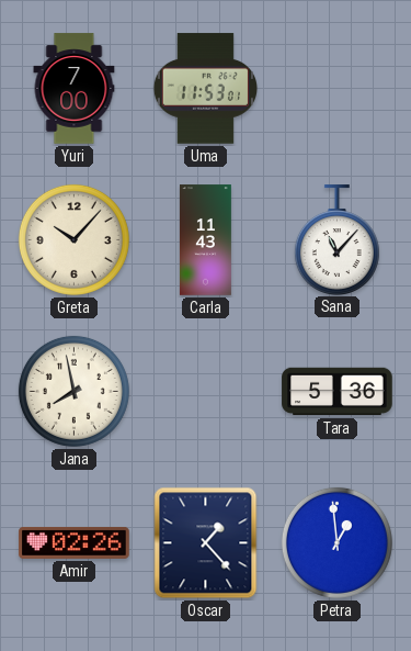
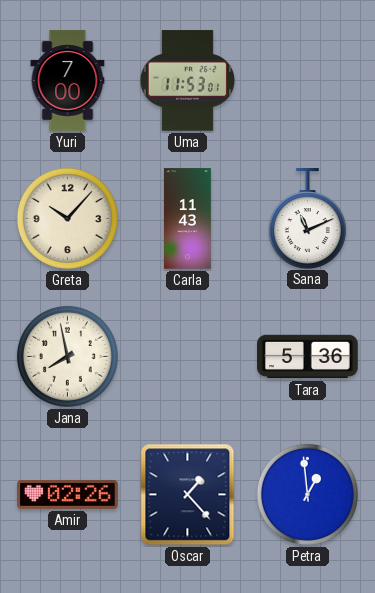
Sana: 11:07 -> 11:11 (307, 218)
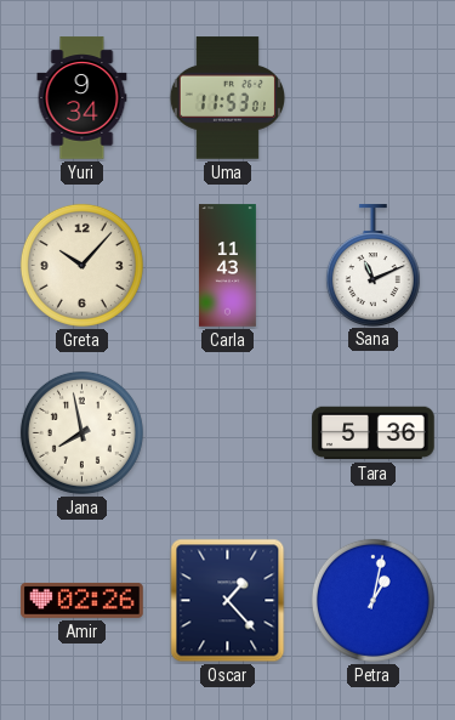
Yuri: 7:00 -> 9:34 (83, 98)
Petra: 12:59 -> 1:02 (372, 600)
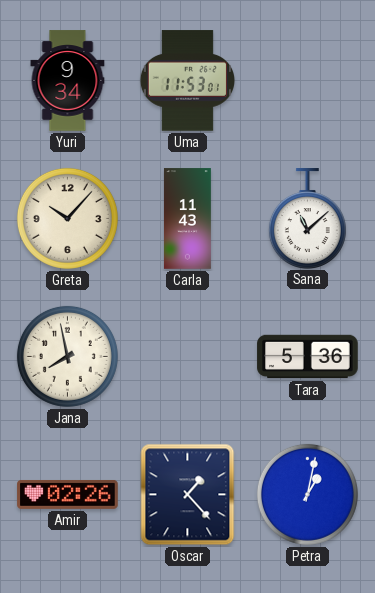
Sana: 11:11 -> 11:08 (307, 218)
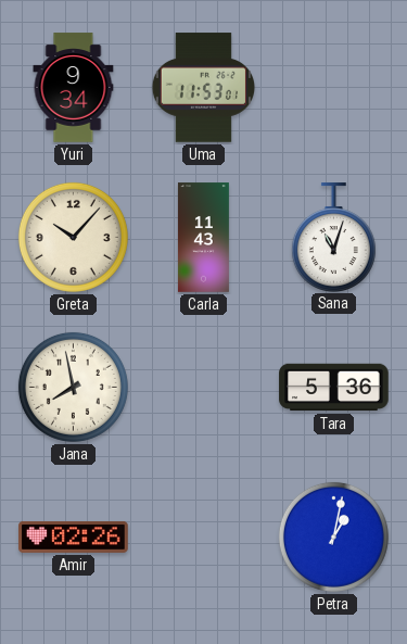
Sana: 11:08 -> 11:03 (333, 237)
Oscar: 1:23 -> none (188, 495)
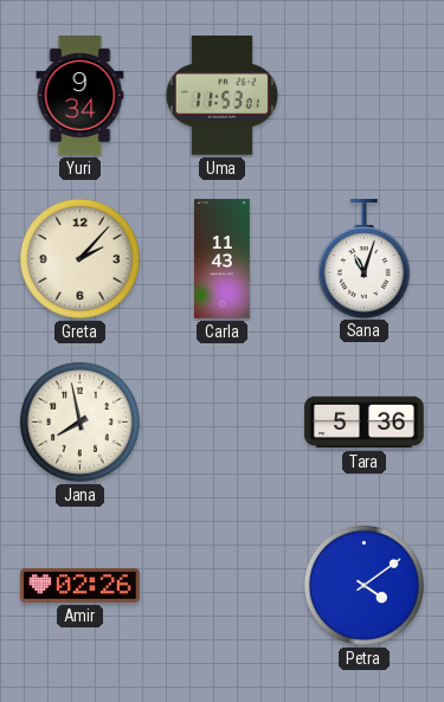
Greta: 10:07 -> 2:07 (79, 258)
Petra: 1:02 -> 4:09 (363, 585)
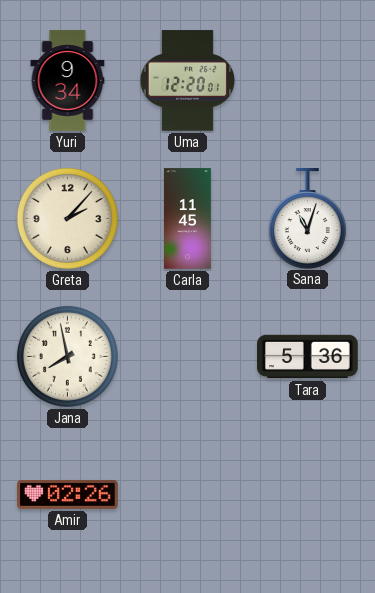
Uma: 11:53 -> 12:20 (187, 81)
Carla: 11:43 -> 11:45 (187, 219)
Petra: 4:09 -> none (363, 585)
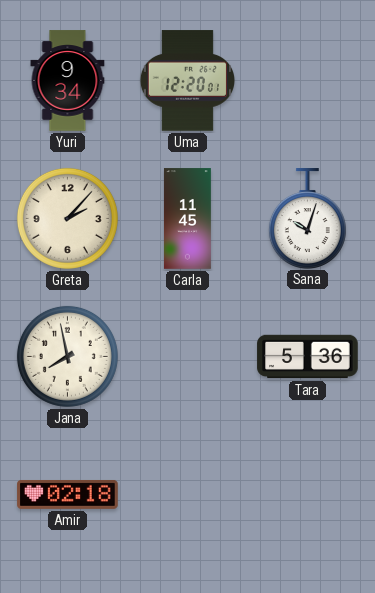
Sana: 11:03 -> 10:03 (307, 218)
Amir: 02:26 -> 02:18 (68, 494)
